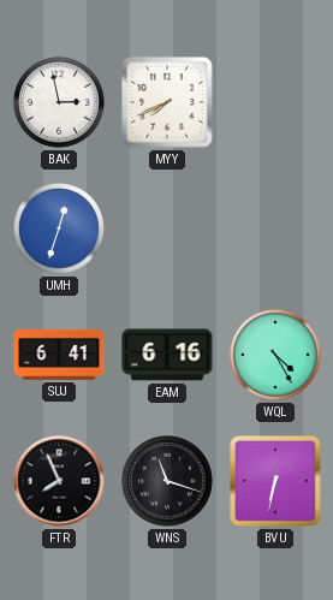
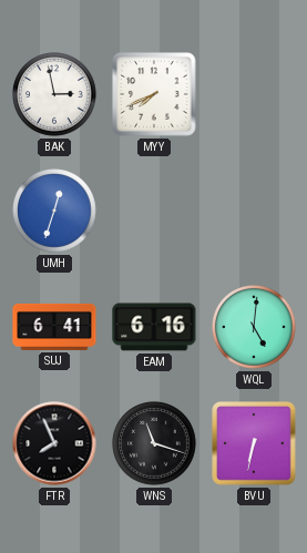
WQL: 4:25 -> 5:01 (254, 327)
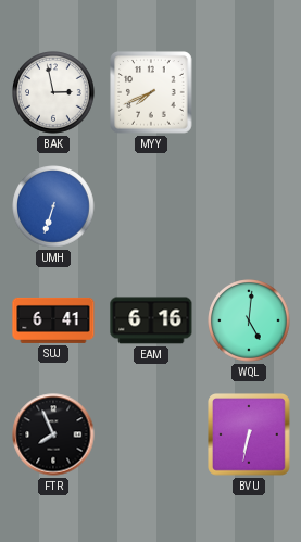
UMH: 12:33 -> 6:33 (53, 206)
WNS: 11:18 -> none (154, 443)
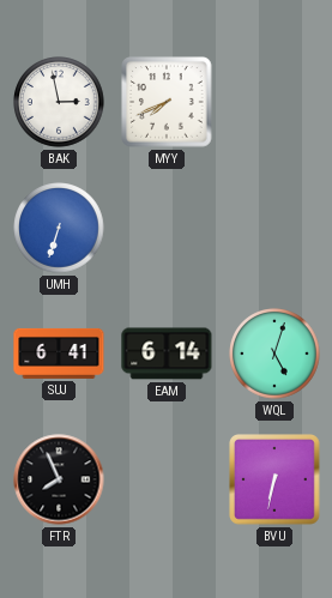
EAM: 6:16 -> 6:14 (167, 354)
WQL: 5:01 -> 5:03 (274, 354)
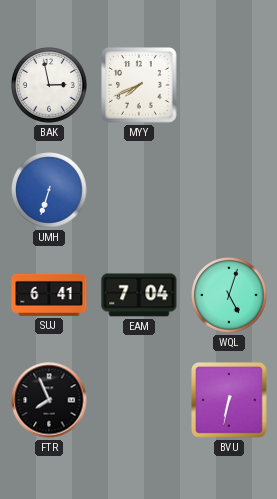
EAM: 6:14 -> 7:04 (139, 295)
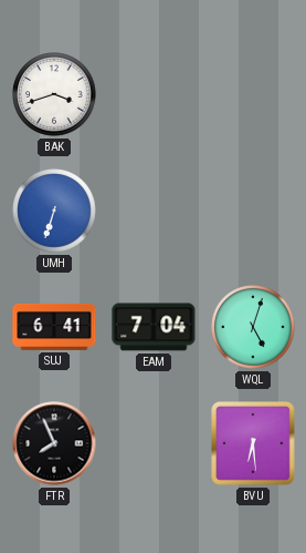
BAK: 2:58 -> 3:42 (54, 94)
MYY: 7:41 -> none (139, 85)
BVU: 6:32 -> 6:29 (254, 444)
